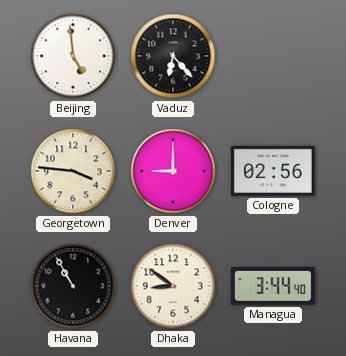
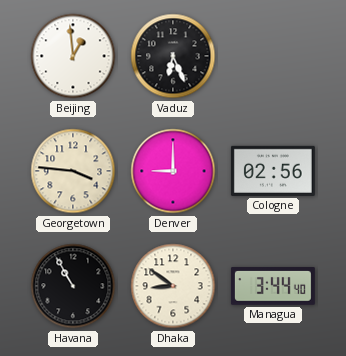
Beijing: 4:59 -> 12:59 (73, 56)
Vaduz: 6:23 -> 6:26 (173, 56)
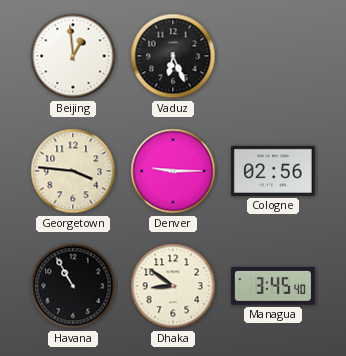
Denver: 9:00 -> 9:15 (173, 171)
Managua: 3:44 -> 3:45 (273, 286)
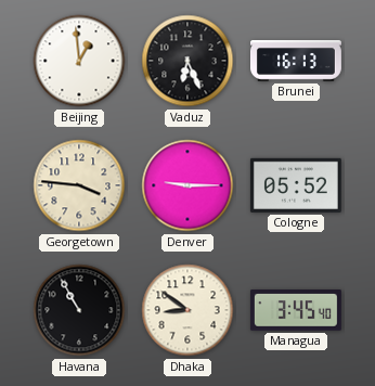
Brunei: none -> 16:13 (297, 61)
Cologne: 02:56 -> 05:52 (296, 185)
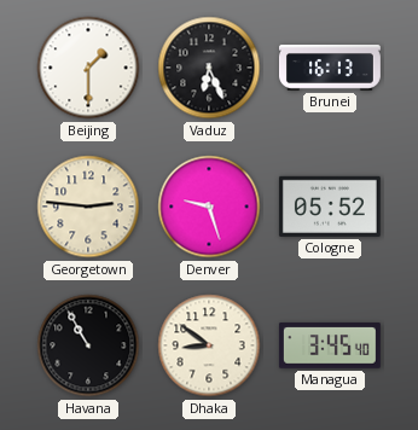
Beijing: 12:59 -> 1:30 (88, 68)
Georgetown: 3:46 -> 2:46 (88, 207)
Denver: 9:15 -> 9:27 (209, 207)
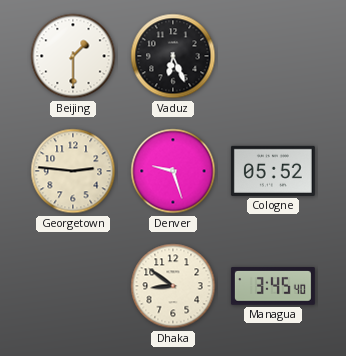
Brunei: 16:13 -> none (331, 68)
Havana: 10:55 -> none (88, 345)
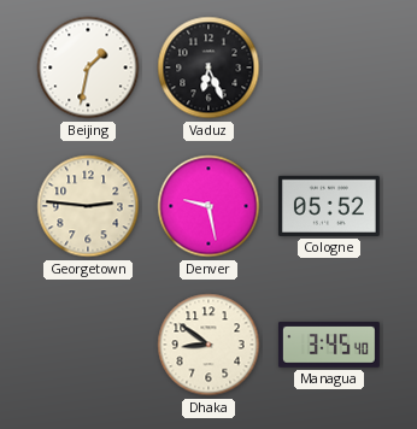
Beijing: 1:30 -> 1:32 (88, 67)
Denver: 9:27 -> 9:28 (208, 206)
